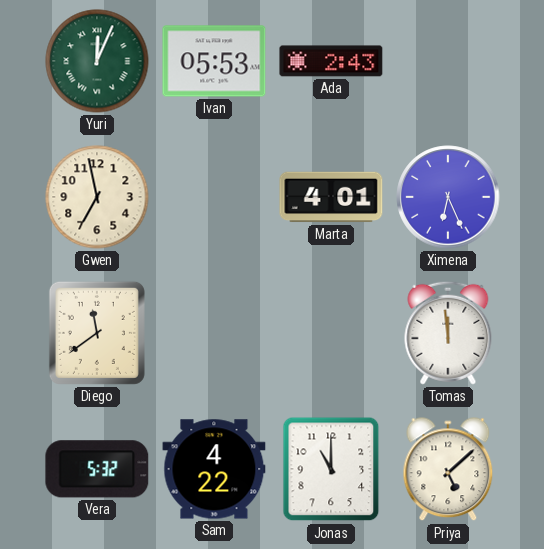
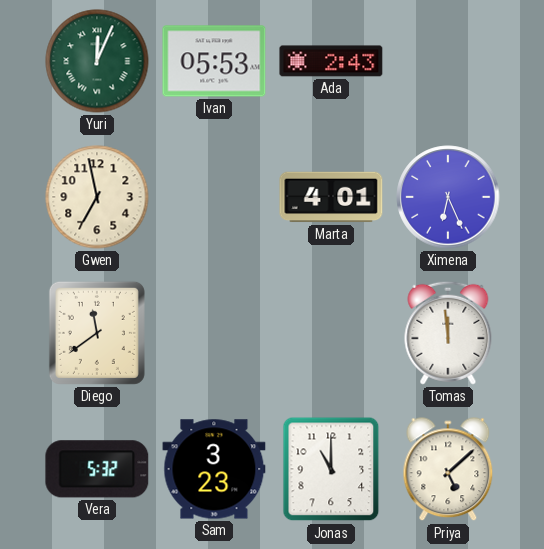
Sam: 4:22 -> 3:23 (214, 469)
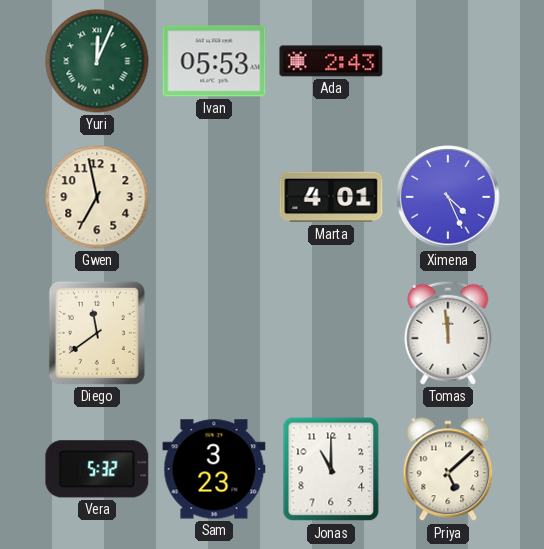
Ximena: 6:26 -> 4:26 (448, 197)
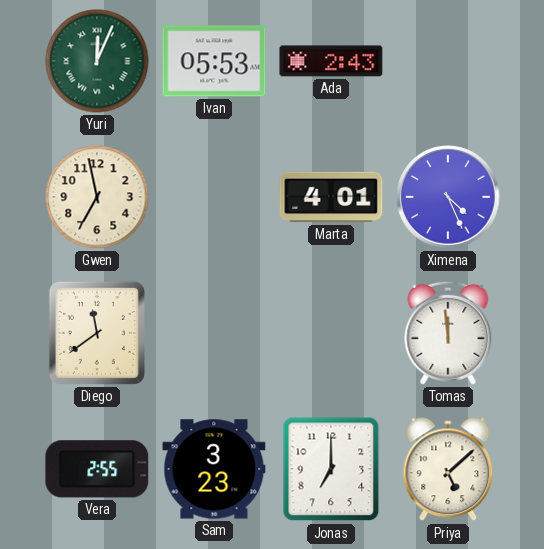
Vera: 5:32 -> 2:55 (97, 469)
Jonas: 11:00 -> 7:00 (331, 469)
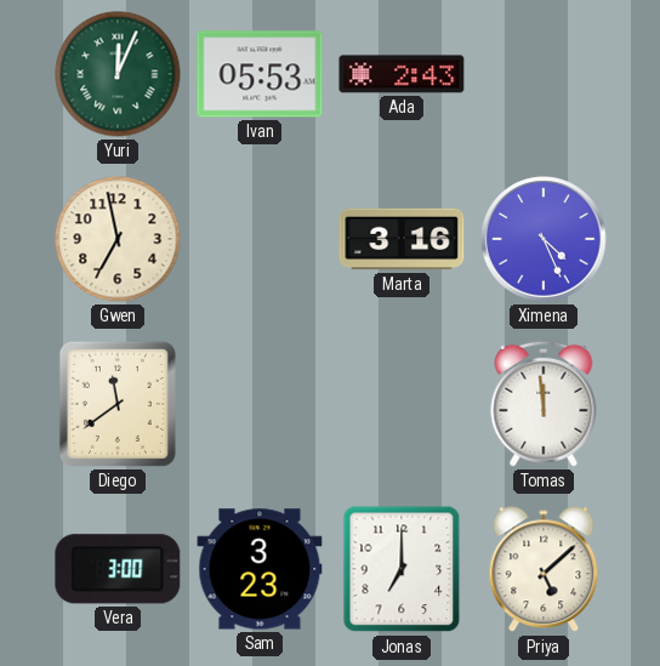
Marta: 4:01 -> 3:16 (402, 239)
Vera: 2:55 -> 3:00 (118, 569)
